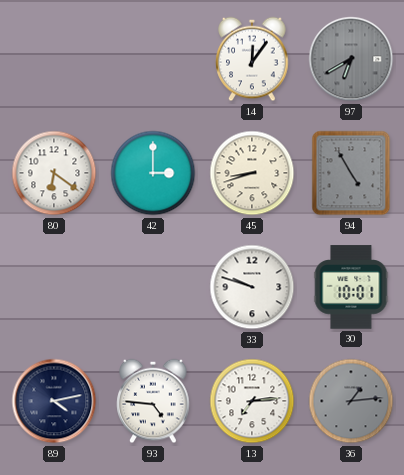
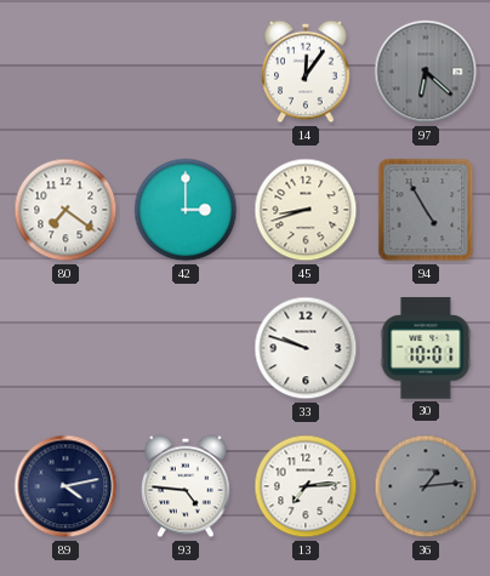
97: 6:40 -> 6:22 (426, 72)
80: 6:21 -> 7:21 (65, 210)
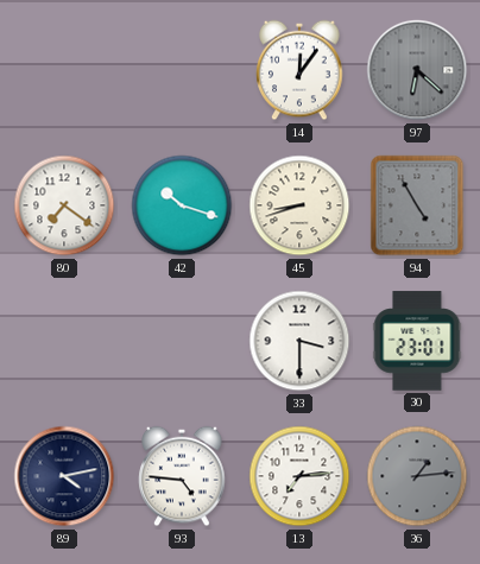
42: 3:00 -> 10:18 (182, 205)
33: 9:48 -> 3:30 (299, 341)
30: 10:01 -> 23:01 (417, 341)
